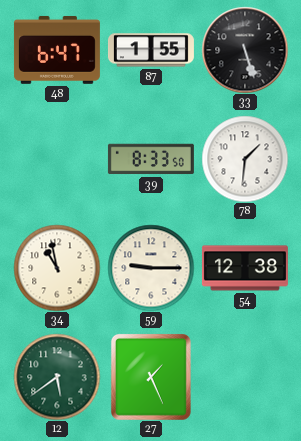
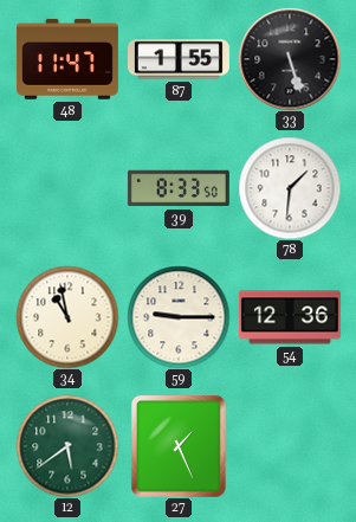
48: 6:47 -> 11:47 (67, 59)
54: 12:38 -> 12:36 (290, 317)
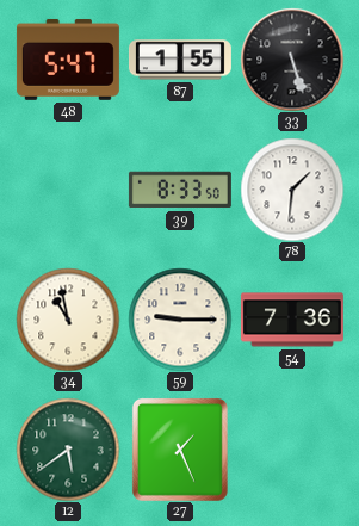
48: 11:47 -> 5:47 (68, 60)
54: 12:36 -> 7:36 (292, 320)
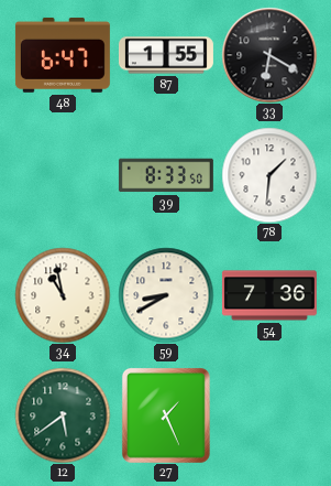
48: 5:47 -> 6:47 (63, 55)
33: 5:27 -> 6:20 (269, 55)
59: 9:15 -> 8:40 (166, 295)
